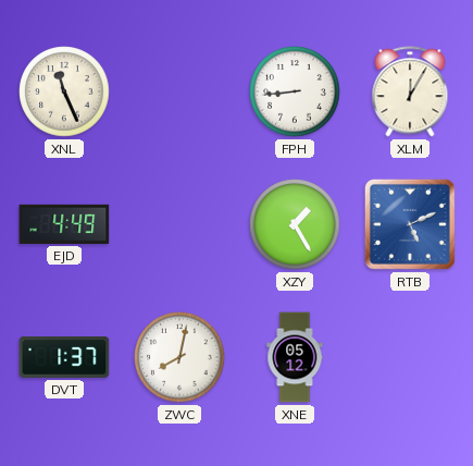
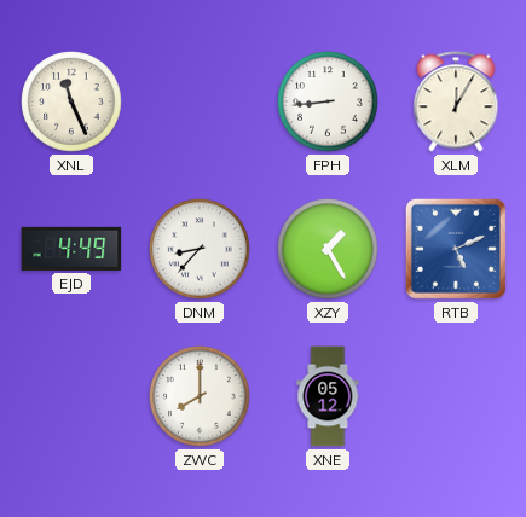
DNM: none -> 8:37 (200, 249)
DVT: 1:37 -> none (64, 357)
ZWC: 8:02 -> 8:00 (200, 396)
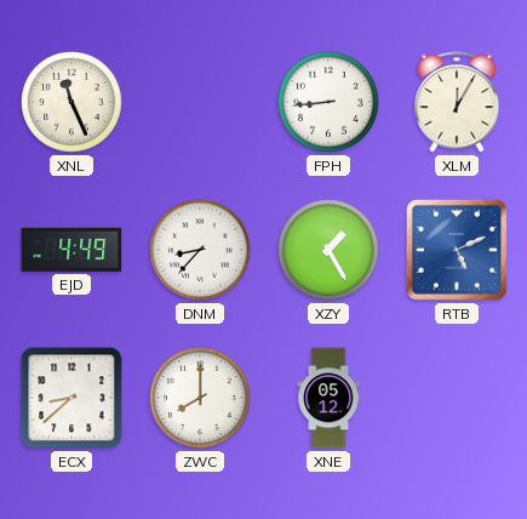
ECX: none -> 8:38 (71, 398)
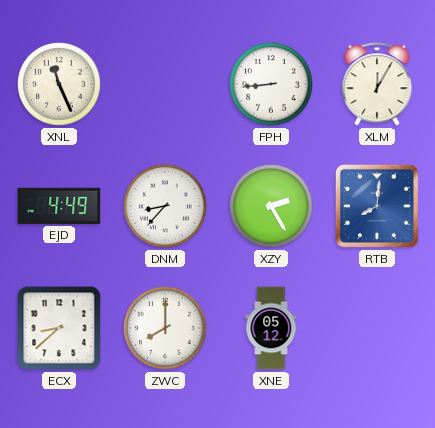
XZY: 1:25 -> 2:25 (271, 206)
RTB: 5:11 -> 8:01 (377, 206)
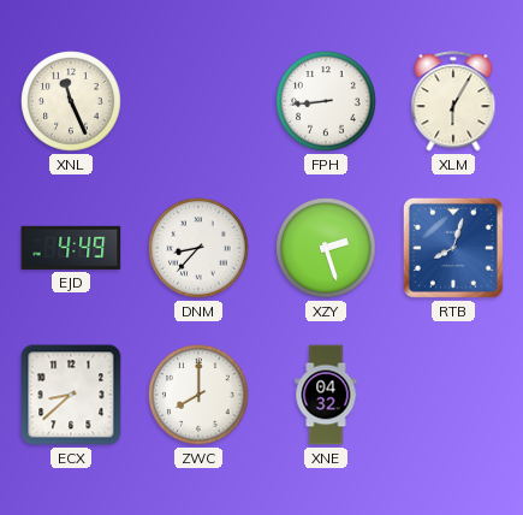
XLM: 12:05 -> 6:05 (453, 101)
XZY: 2:25 -> 2:27 (326, 248)
RTB: 8:01 -> 8:03 (453, 248)
XNE: 05:12 -> 04:32 (326, 395)
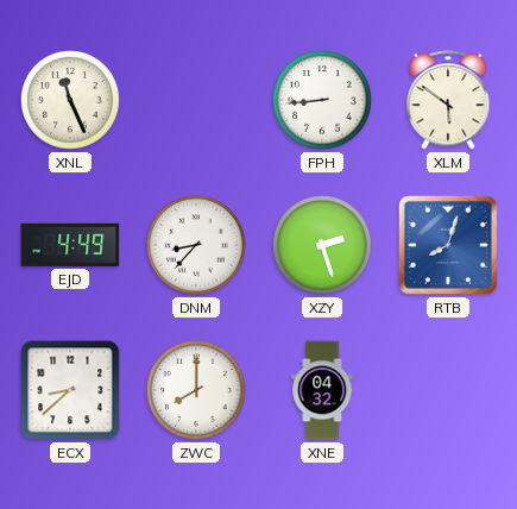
XLM: 6:05 -> 5:51 (448, 100)
